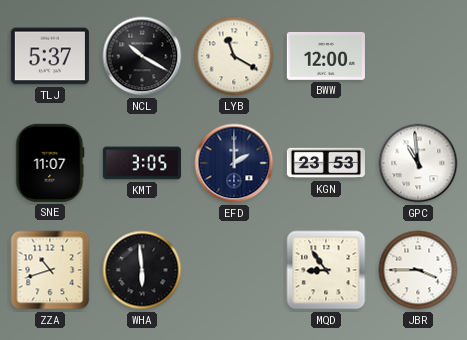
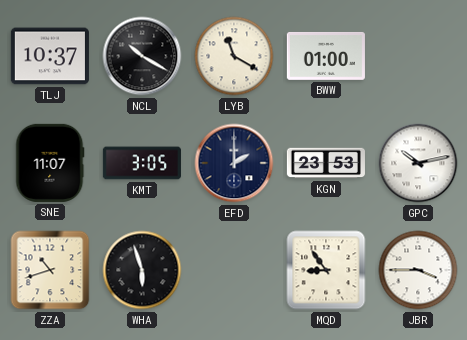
TLJ: 5:37 -> 10:37 (50, 56)
BWW: 12:00 -> 01:00 (326, 56)
GPC: 10:59 -> 10:13 (418, 163)
WHA: 5:59 -> 5:57 (142, 270)
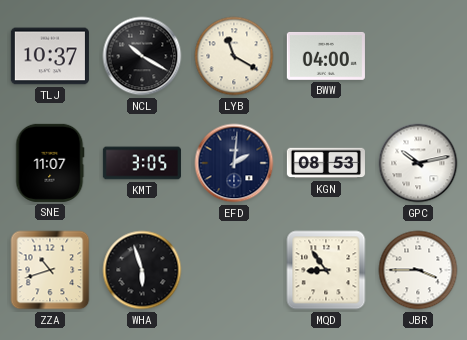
BWW: 01:00 -> 04:00 (326, 56)
EFD: 2:00 -> 2:01 (234, 163)
KGN: 23:53 -> 08:53 (326, 163)
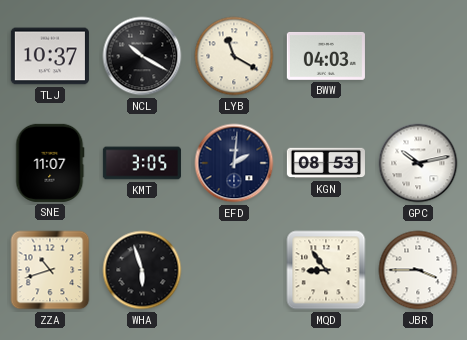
BWW: 04:00 -> 04:03 (326, 56)
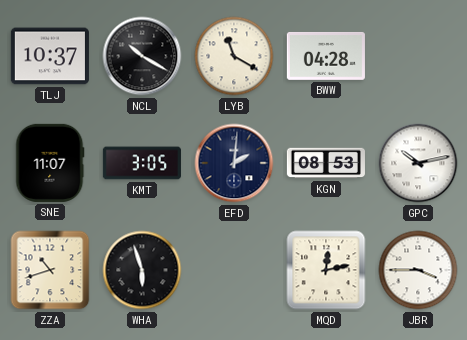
BWW: 04:03 -> 04:28 (326, 56)
MQD: 8:54 -> 12:13 (326, 270)
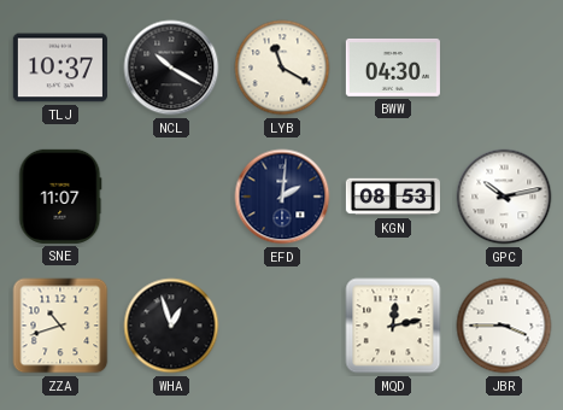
BWW: 04:28 -> 04:30 (393, 68)
KMT: 3:05 -> none (142, 163)
WHA: 5:57 -> 12:57 (171, 326)
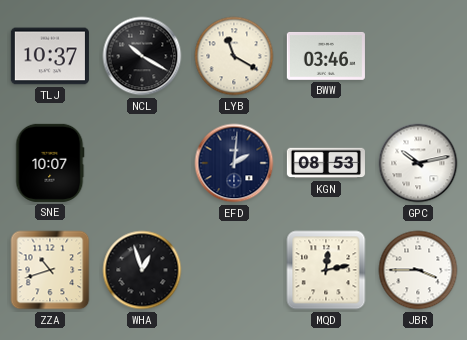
BWW: 04:30 -> 03:46 (326, 56)
SNE: 11:07 -> 10:07 (50, 163)
